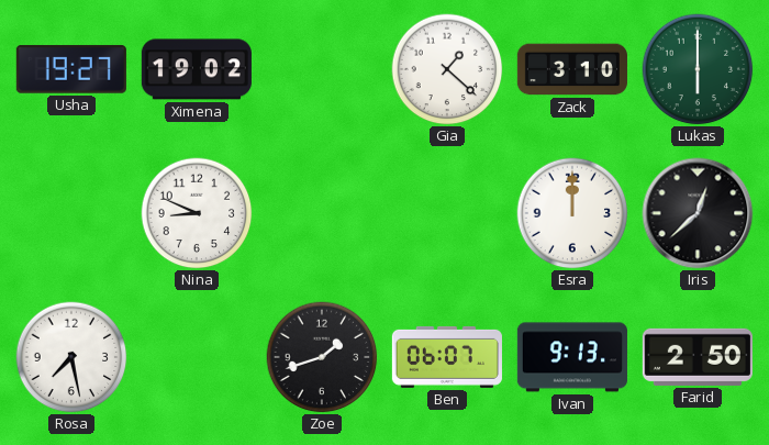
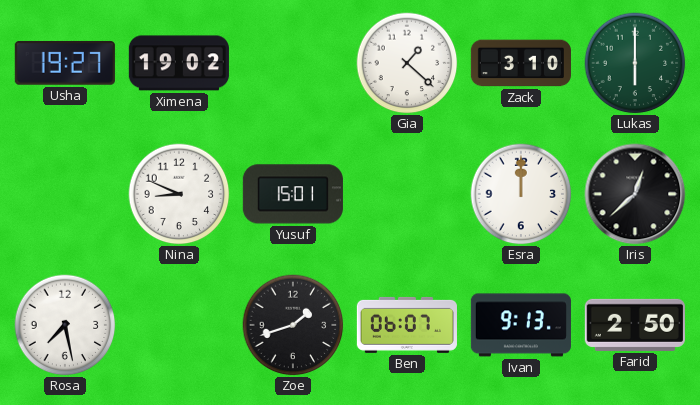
Yusuf: none -> 15:01 (293, 194)
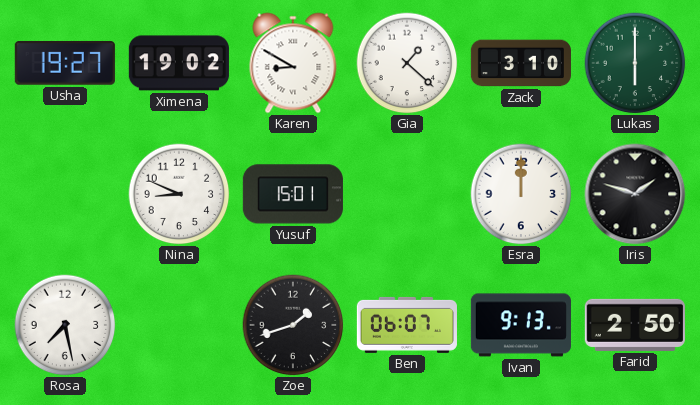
Karen: none -> 8:50 (293, 63)
Iris: 12:38 -> 1:48 (635, 194)
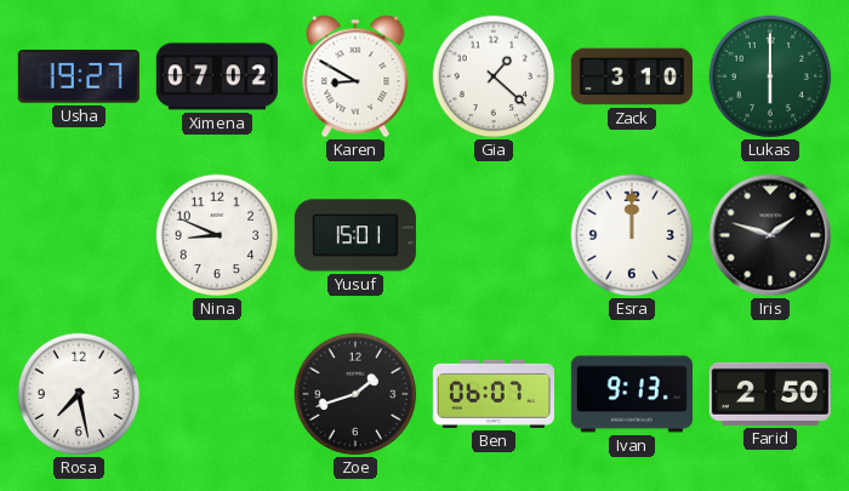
Ximena: 19:02 -> 07:02 (217, 76)
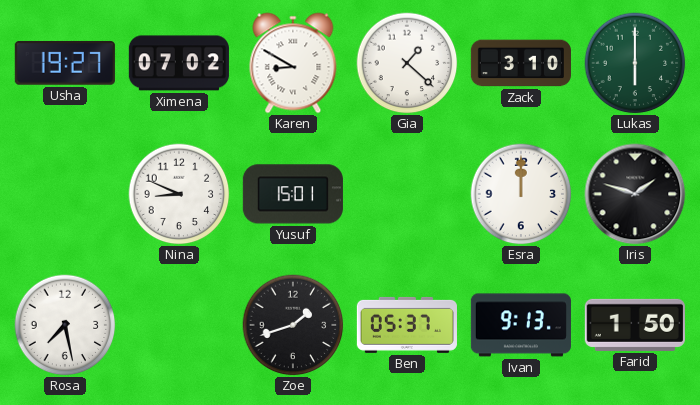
Ben: 06:07 -> 05:37 (407, 325)
Farid: 2:50 -> 1:50 (635, 325)
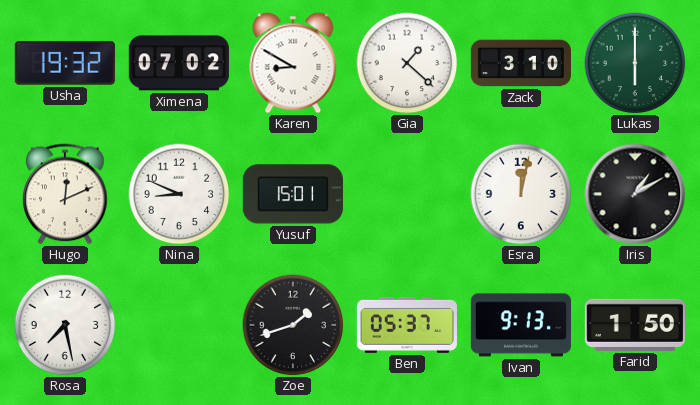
Usha: 19:27 -> 19:32 (65, 63)
Hugo: none -> 12:11 (65, 194)
Esra: 12:00 -> 12:02 (521, 194)
Iris: 1:48 -> 1:10 (635, 194)
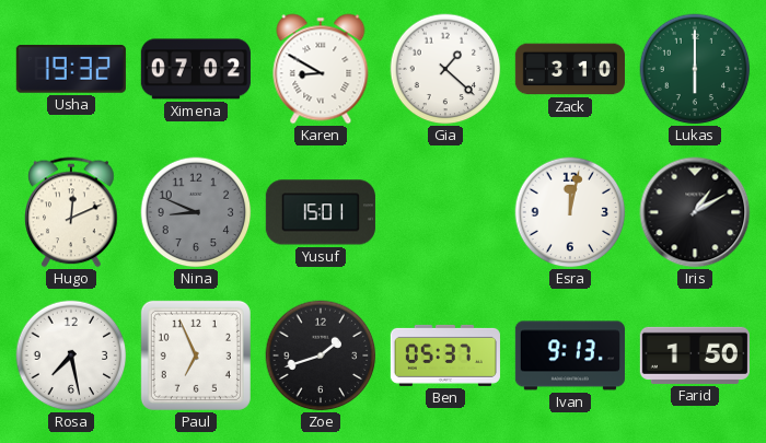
Nina dial: white -> grey (196, 212)
Paul: none -> 6:56 (196, 355)
